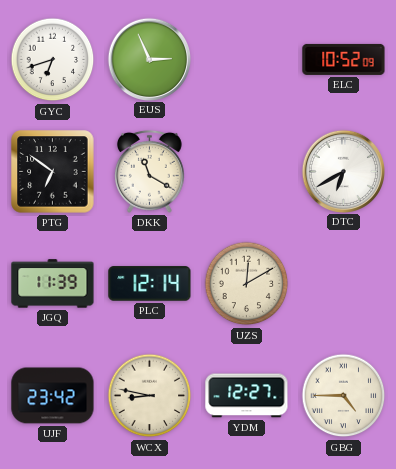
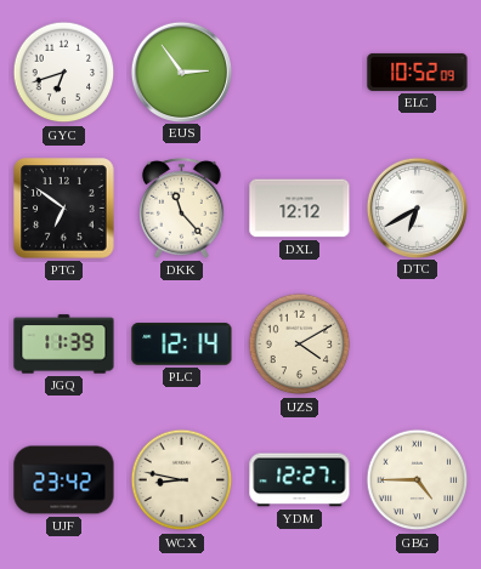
EUS: 2:56 -> 2:54 (181, 72)
DKK: 11:20 -> 11:23 (182, 207)
DXL: none -> 12:12 (300, 209)
UZS: 12:10 -> 4:10 (300, 345)
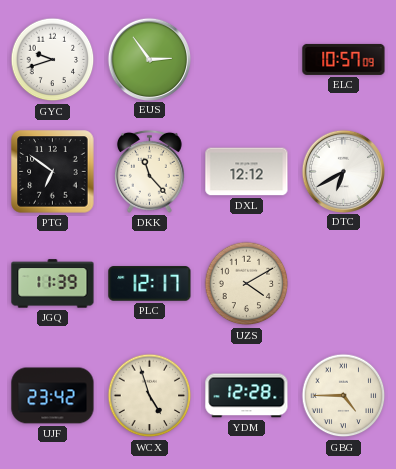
GYC: 6:42 -> 9:42 (53, 60)
ELC: 10:52 -> 10:57 (344, 59)
PLC: 12:14 -> 12:17 (150, 284)
WCX: 8:47 -> 4:57 (150, 396)
YDM: 12:27 -> 12:28 (247, 396)
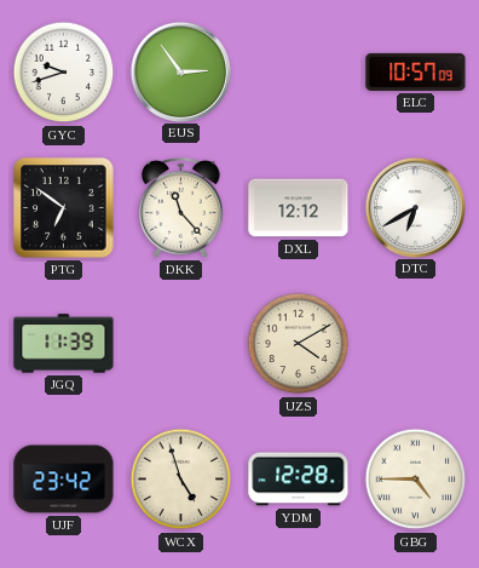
PLC: 12:17 -> none (150, 284)
